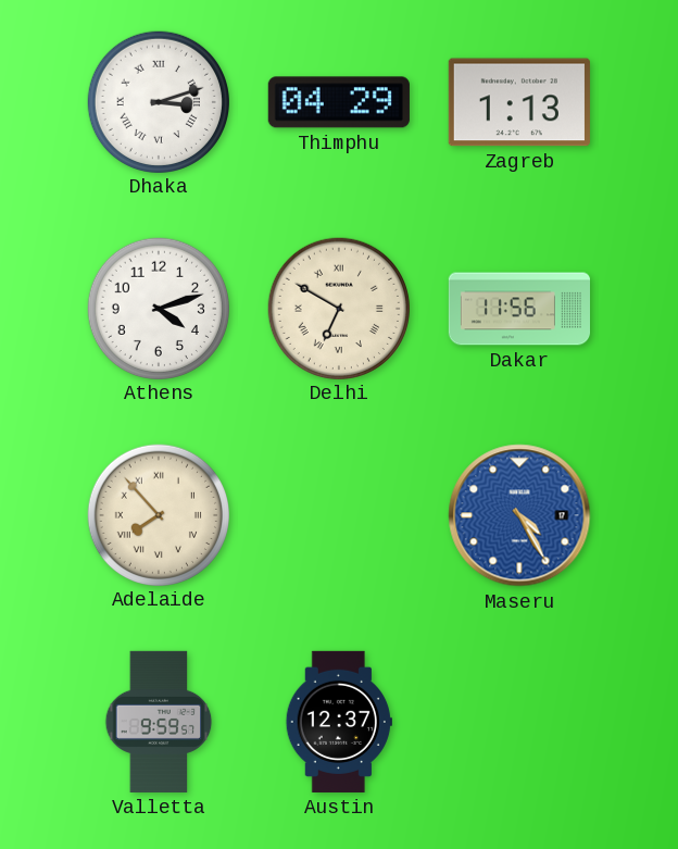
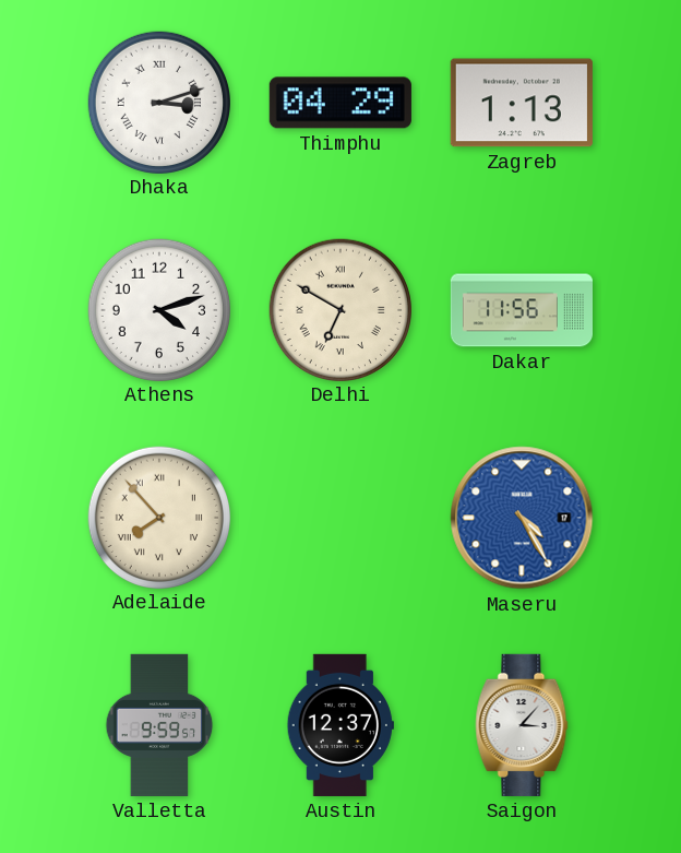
Saigon: none -> 3:07 (522, 725)
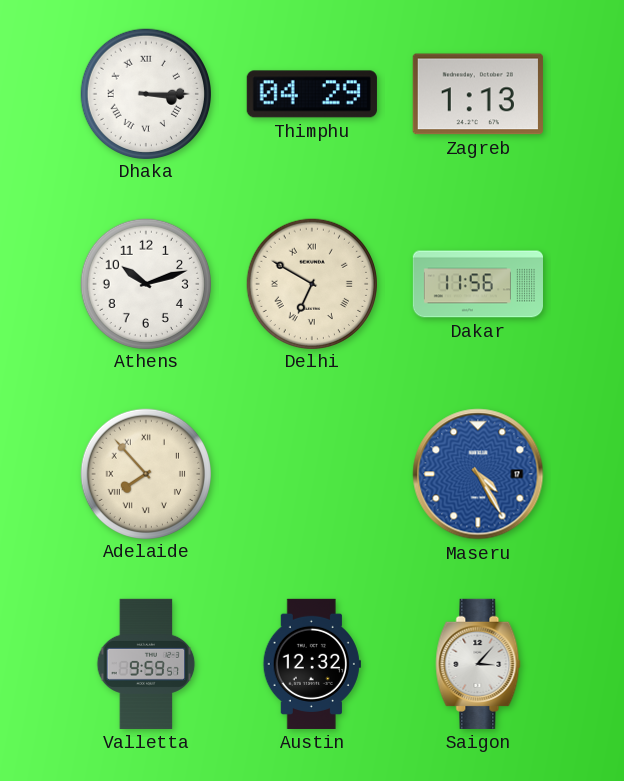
Dhaka: 3:12 -> 3:15 (145, 93)
Athens: 4:12 -> 10:12 (145, 283)
Austin: 12:37 -> 12:32 (312, 664)
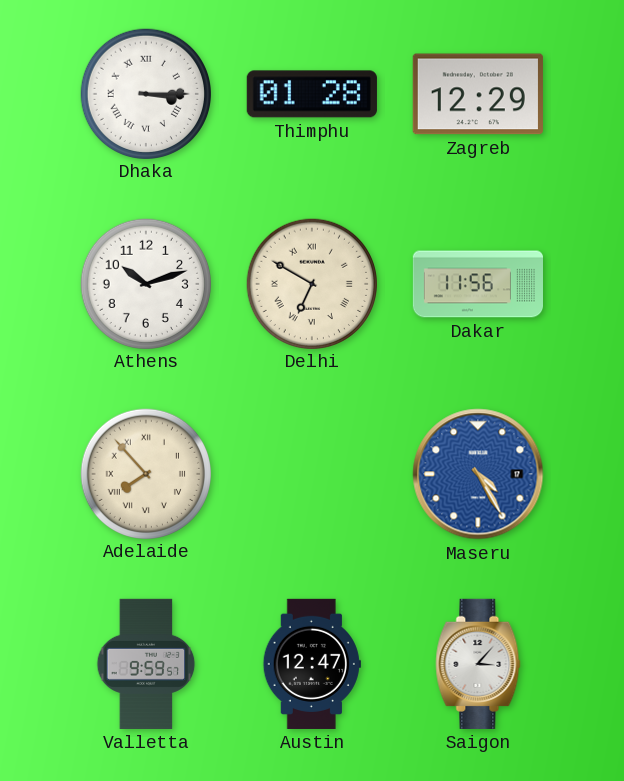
Thimphu: 04:29 -> 01:28 (312, 94)
Zagreb: 1:13 -> 12:29 (478, 94)
Austin: 12:32 -> 12:47 (312, 664)
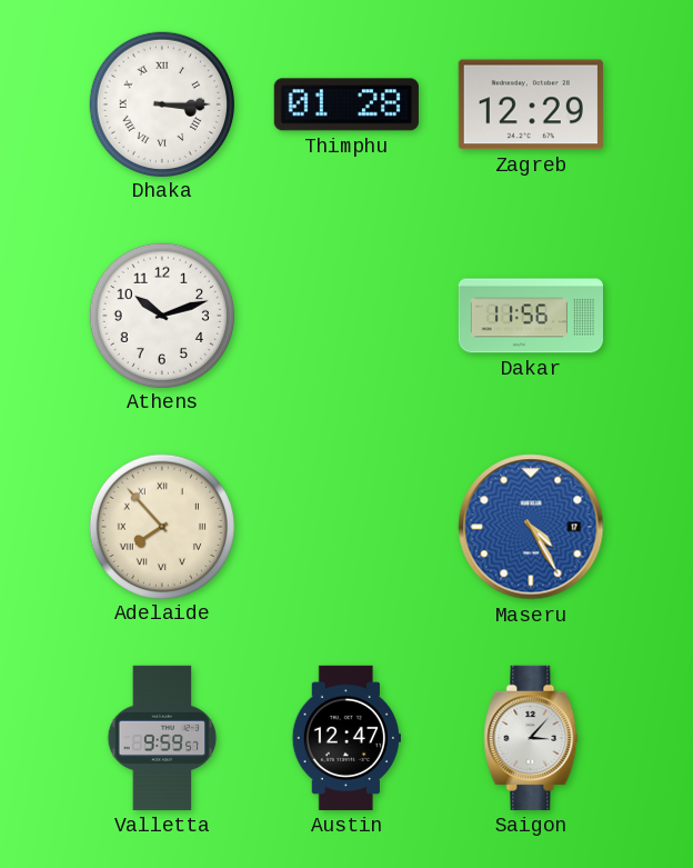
Delhi: 6:50 -> none (311, 283)
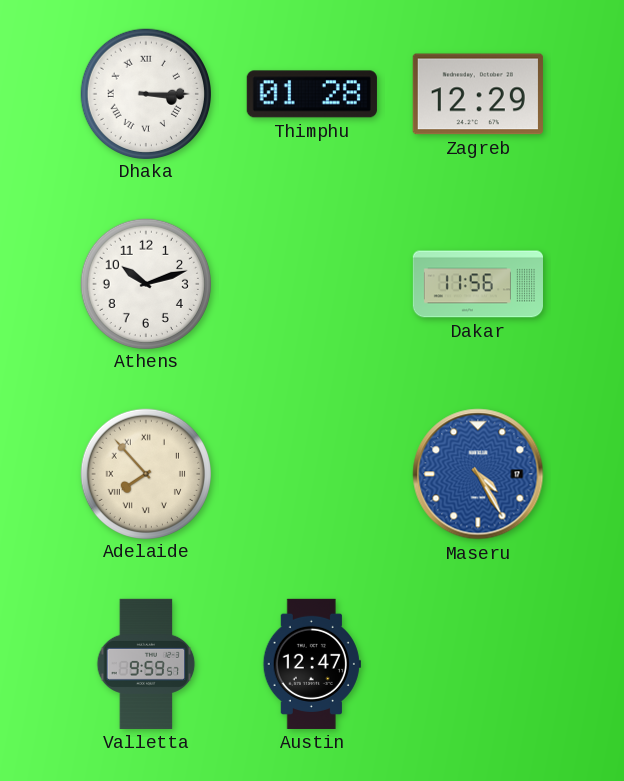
Saigon: 3:07 -> none (531, 738)
